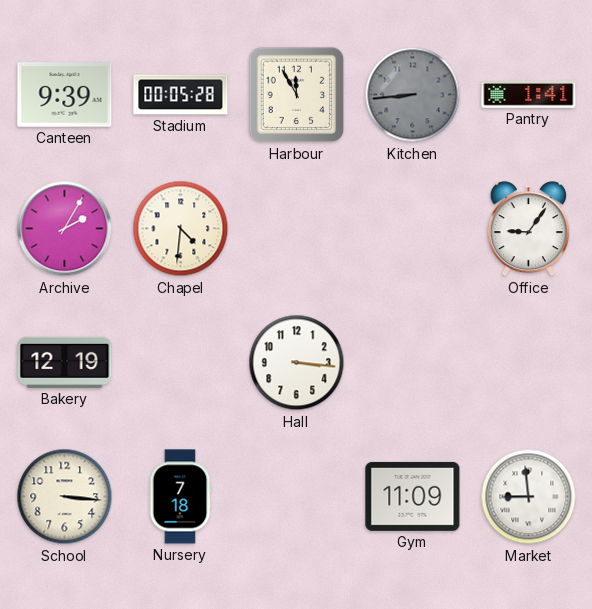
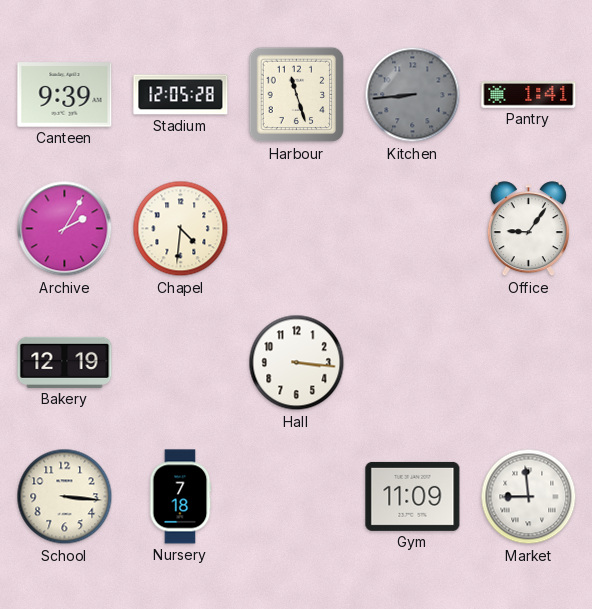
Stadium: 00:05 -> 12:05 (181, 95)
Harbour: 11:55 -> 11:27 (297, 95)
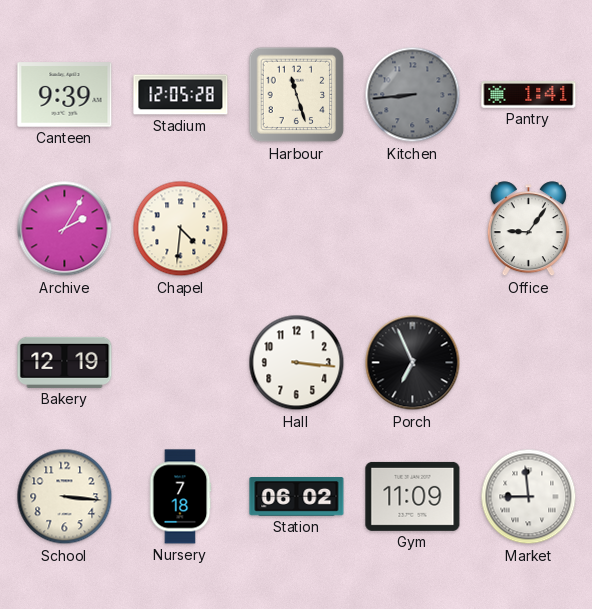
Porch: none -> 6:56 (413, 363)
Station: none -> 06:02 (297, 497)
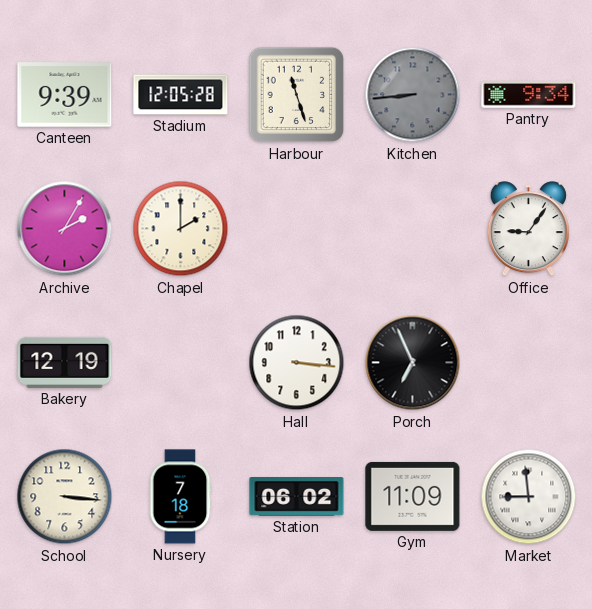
Pantry: 1:41 -> 9:34 (529, 95)
Chapel: 4:31 -> 2:00 (181, 229)
